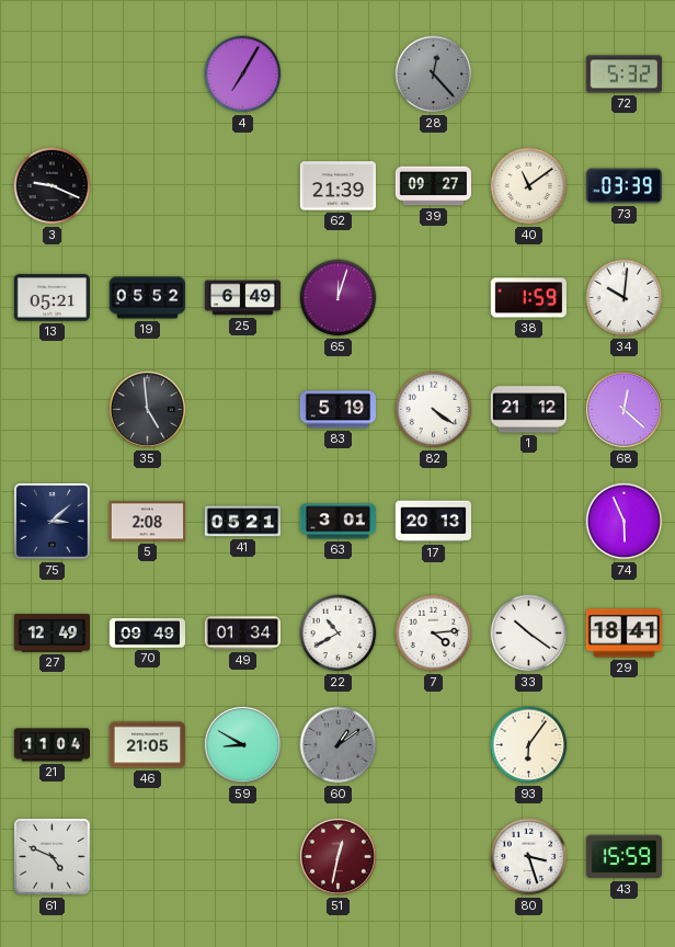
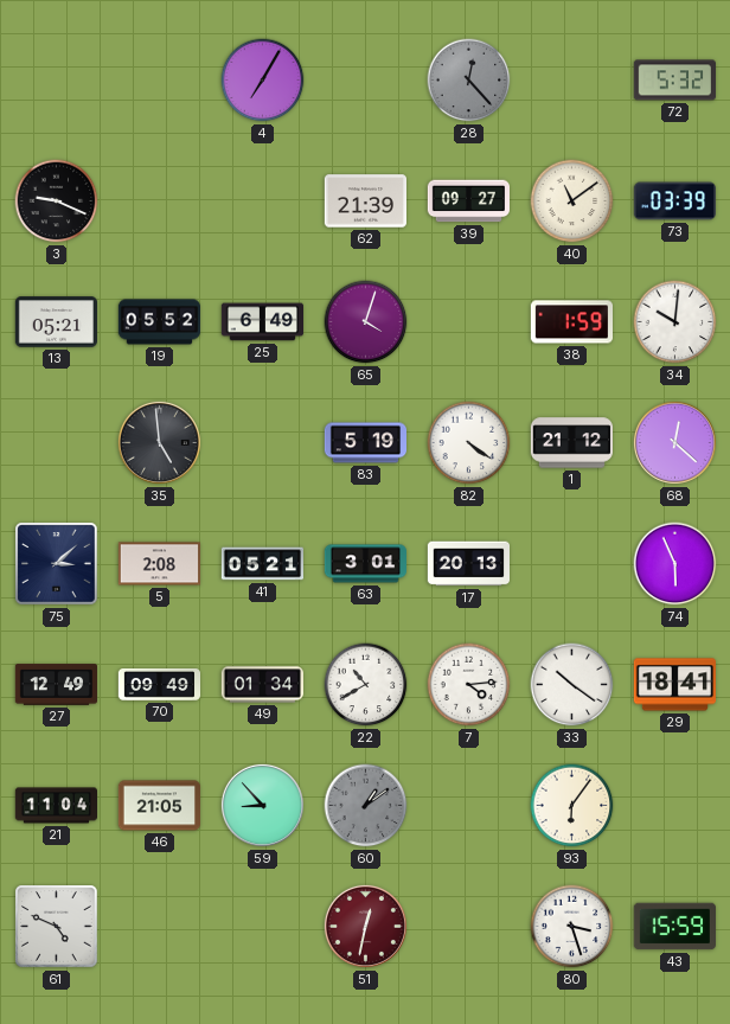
65: 12:03 -> 4:03 (366, 322)
59: 8:50 -> 8:53 (262, 805)
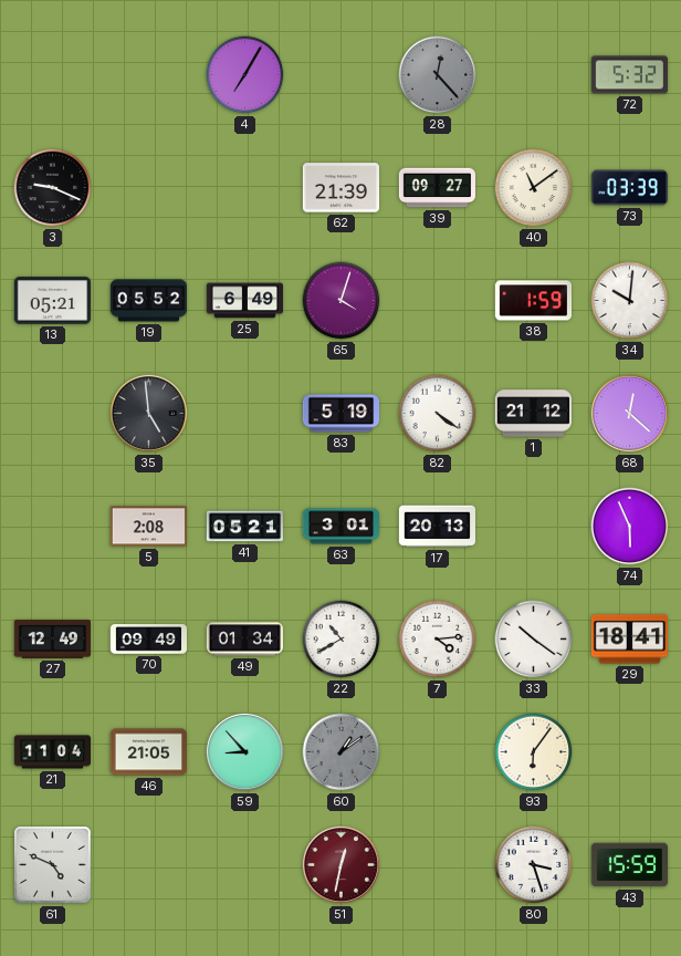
75: 3:08 -> none (57, 564)
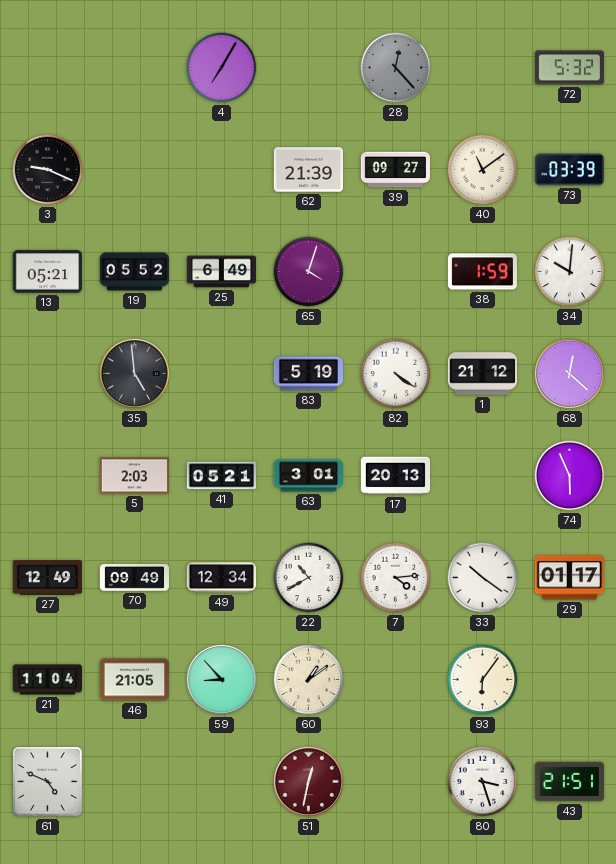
5: 2:08 -> 2:03 (134, 476)
49: 01:34 -> 12:34 (221, 578)
29: 18:41 -> 01:17 (569, 578)
60 dial: grey -> cream (309, 680)
43: 15:59 -> 21:51 (569, 782)
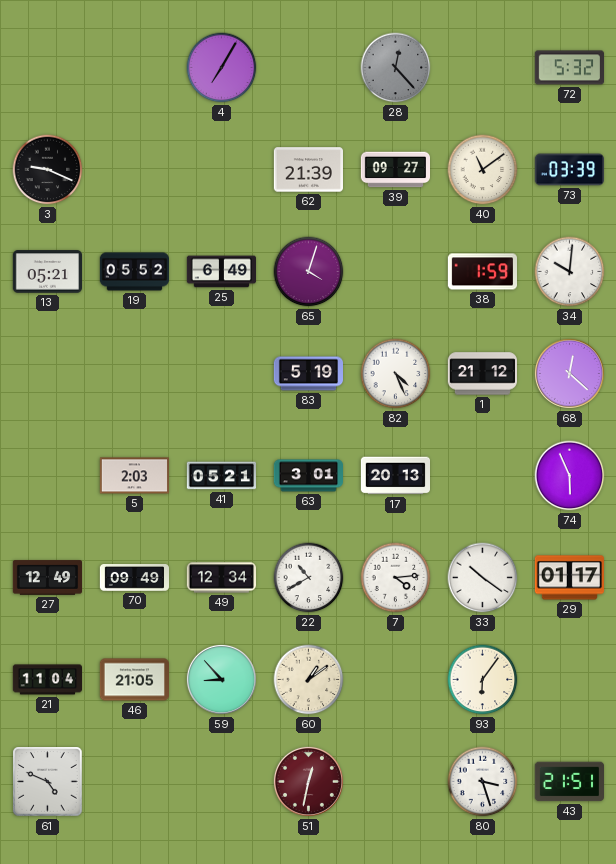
35: 4:59 -> none (134, 373)
82: 4:21 -> 4:26 (396, 374)
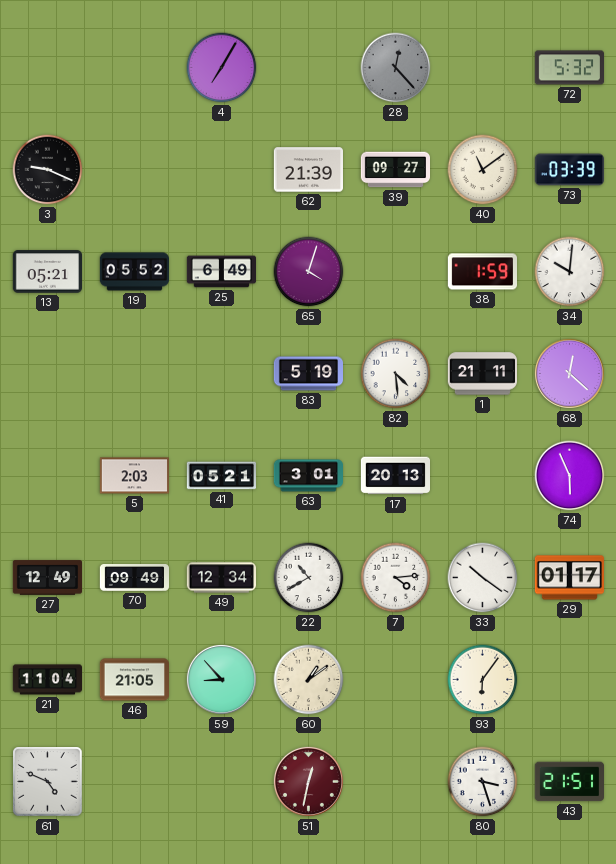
82: 4:26 -> 4:29 (396, 374)
1: 21:12 -> 21:11 (482, 374)
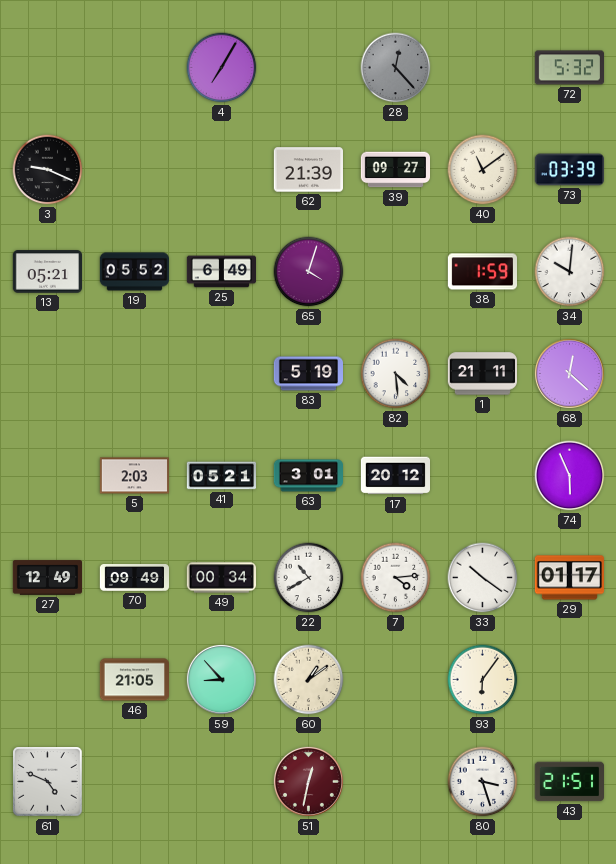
17: 20:13 -> 20:12 (395, 476)
49: 12:34 -> 00:34 (221, 578)
21: 11:04 -> none (47, 680)
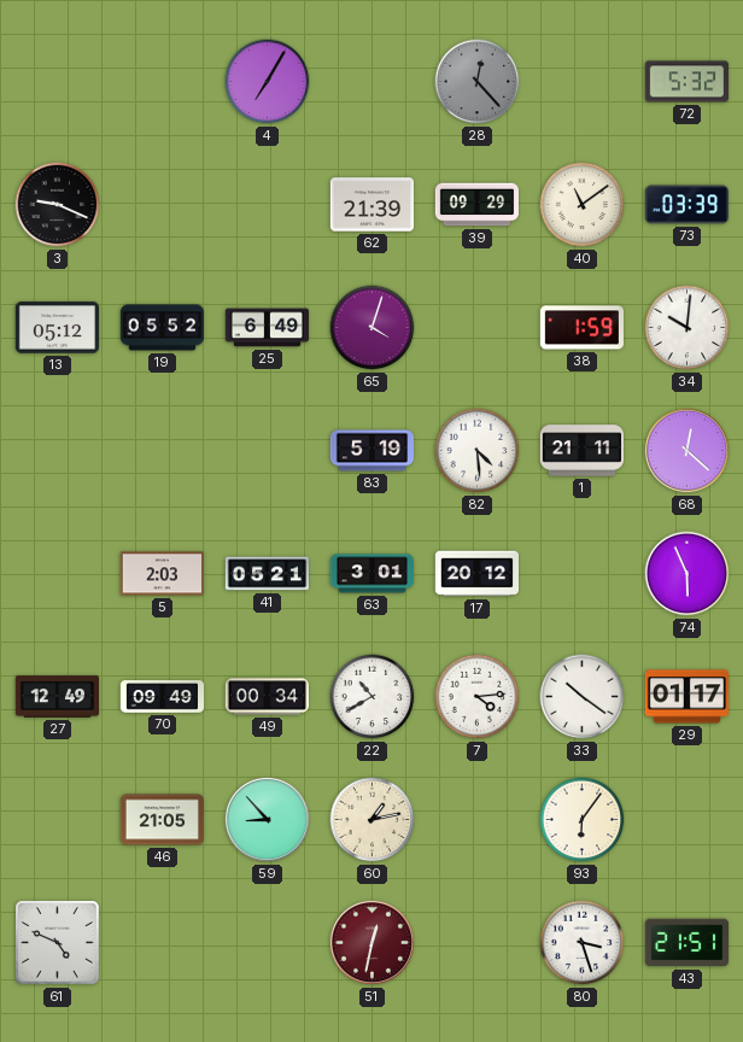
39: 09:27 -> 09:29 (476, 205)
13: 05:21 -> 05:12 (57, 328)
60: 1:09 -> 1:13 (373, 820)
